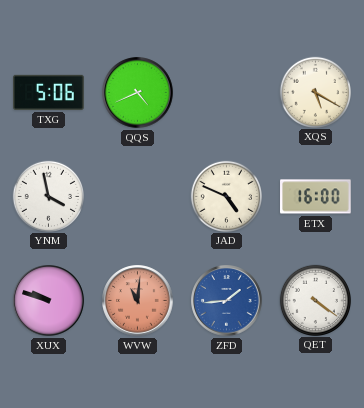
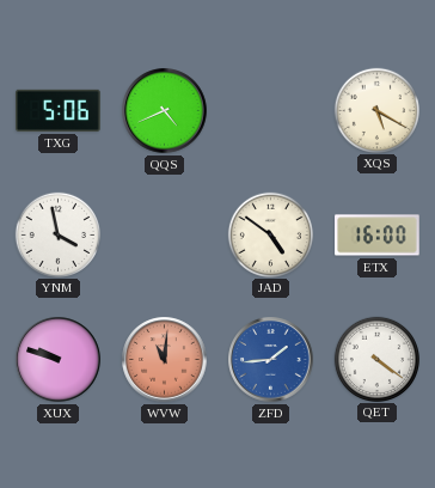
JAD: 4:49 -> 4:51 (270, 234)
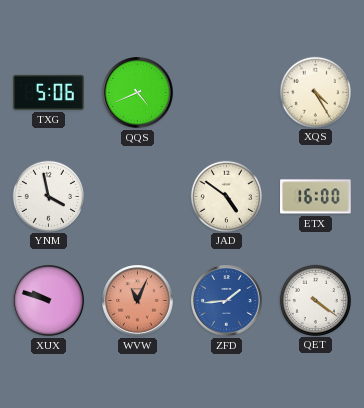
XQS: 5:20 -> 4:25 (315, 92)
WVW: 11:01 -> 11:04 (138, 301)
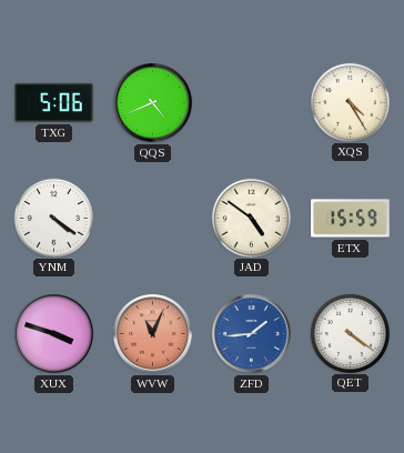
YNM: 3:58 -> 4:21 (53, 218)
ETX: 16:00 -> 15:59 (351, 219)
XUX: 9:48 -> 3:48 (54, 334)
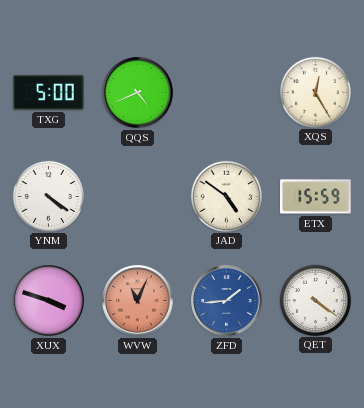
TXG: 5:06 -> 5:00 (49, 92)
XQS: 4:25 -> 12:25 (315, 92)
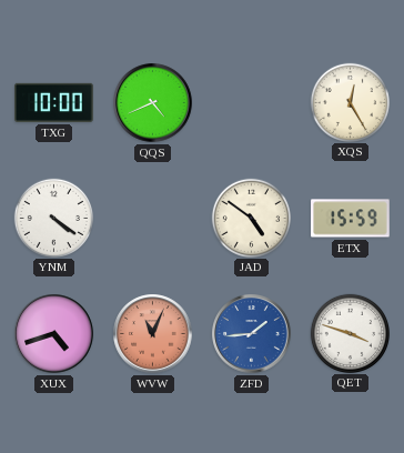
TXG: 5:00 -> 10:00 (54, 102)
XUX: 3:48 -> 4:42 (54, 334)
QET: 4:21 -> 3:48 (350, 333)
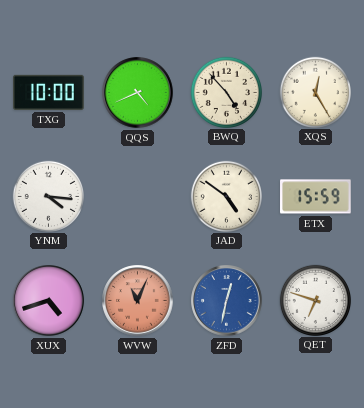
BWQ: none -> 4:53 (226, 92)
YNM: 4:21 -> 4:16 (48, 196)
ZFD: 1:44 -> 12:32 (227, 301)
QET: 3:48 -> 6:48 (315, 300)
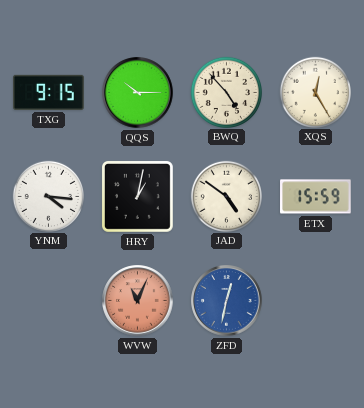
TXG: 10:00 -> 9:15 (49, 92)
QQS: 4:41 -> 10:15 (138, 93)
HRY: none -> 1:02 (137, 196)
XUX: 4:42 -> none (49, 301)
QET: 6:48 -> none (315, 300)
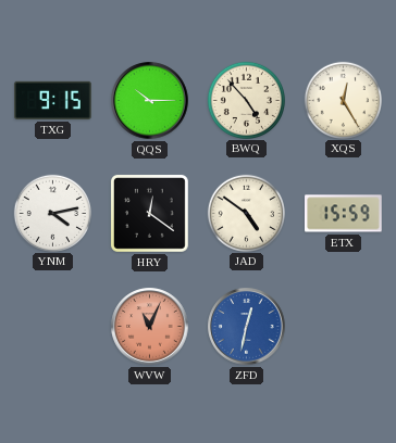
YNM: 4:16 -> 4:13 (52, 213)
HRY: 1:02 -> 12:21 (149, 213)
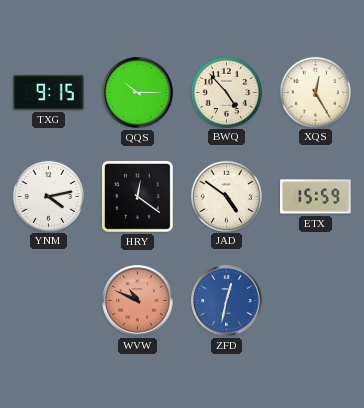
WVW: 11:04 -> 10:49 (138, 301)
